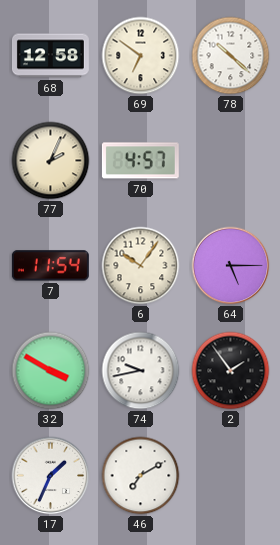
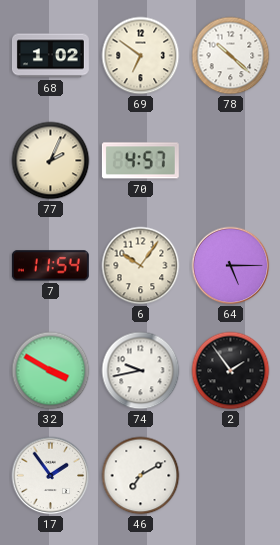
68: 12:58 -> 1:02 (50, 56)
17: 1:34 -> 1:54 (51, 476)
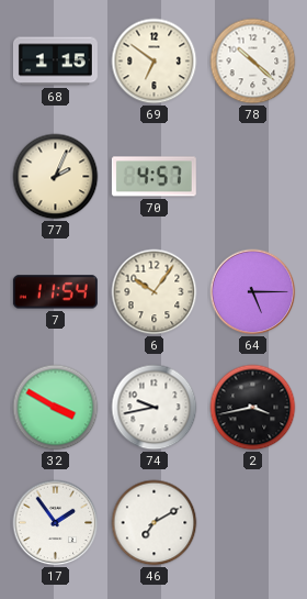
68: 1:02 -> 1:15 (55, 62)
2: 1:54 -> 3:43 (253, 408)
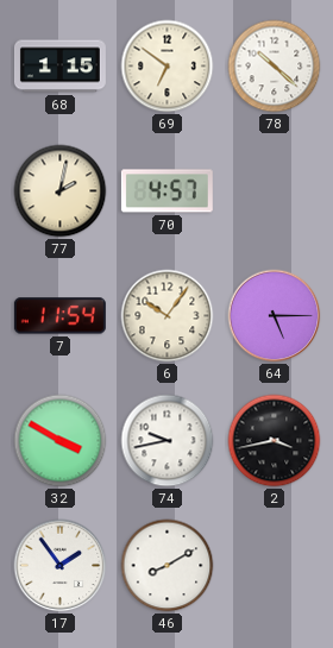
77: 2:04 -> 2:02 (61, 191)
46: 7:10 -> 8:10 (168, 566)
